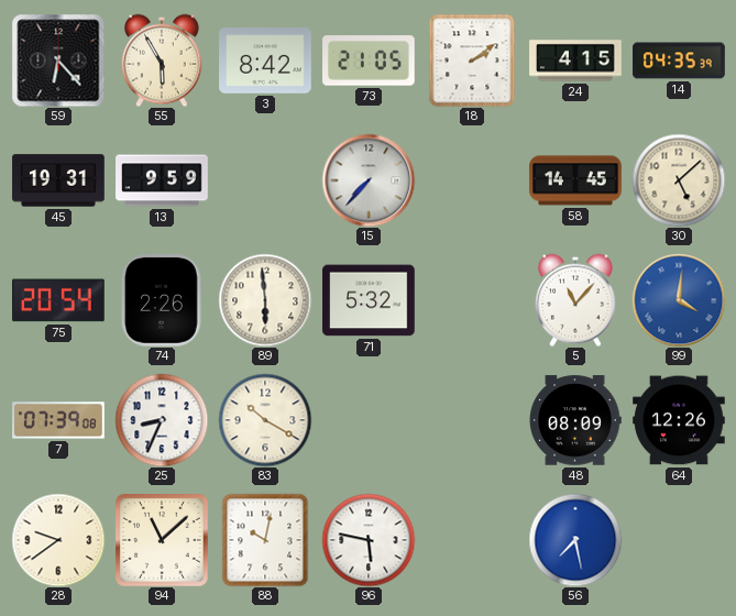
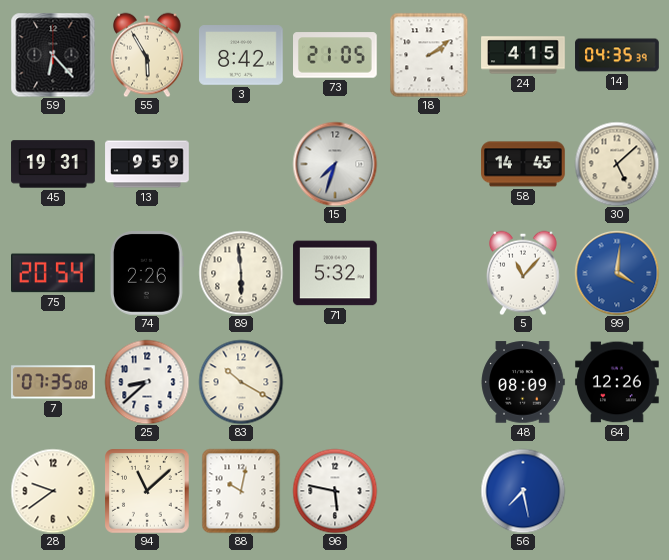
15: 7:37 -> 7:33 (335, 164)
7: 07:39 -> 07:35 (53, 382)
25: 8:34 -> 8:38 (147, 382)
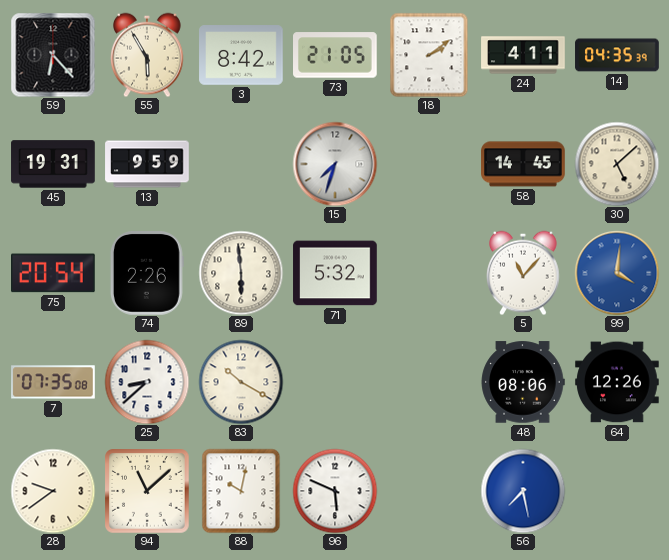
24: 4:15 -> 4:11 (523, 55)
48: 08:09 -> 08:06 (523, 382)
96: 5:47 -> 5:49 (335, 491)
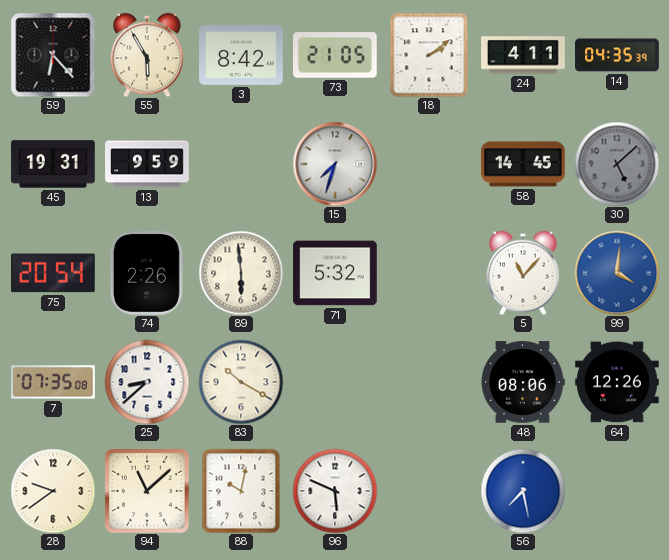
30 dial: cream -> grey (617, 164)
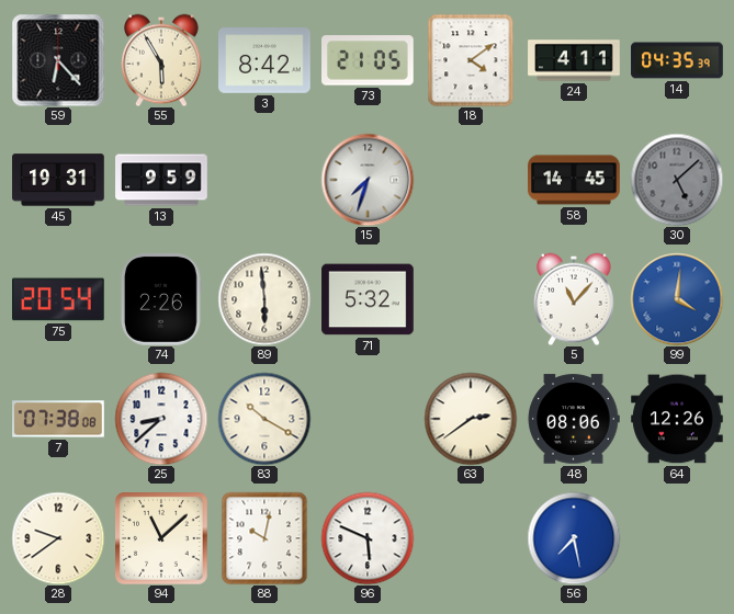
18: 2:09 -> 4:09 (471, 60)
7: 07:35 -> 07:38 (58, 419)
63: none -> 2:39 (471, 419)
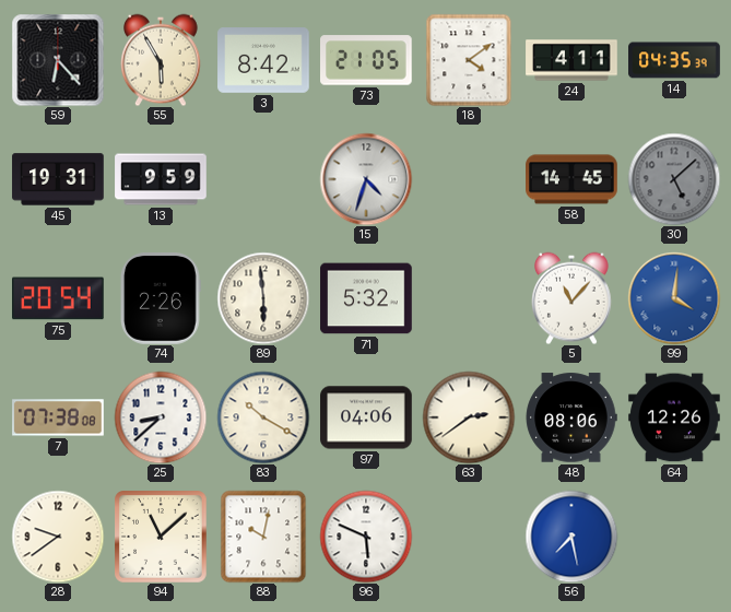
15: 7:33 -> 4:33 (366, 179)
97: none -> 04:06 (366, 417)
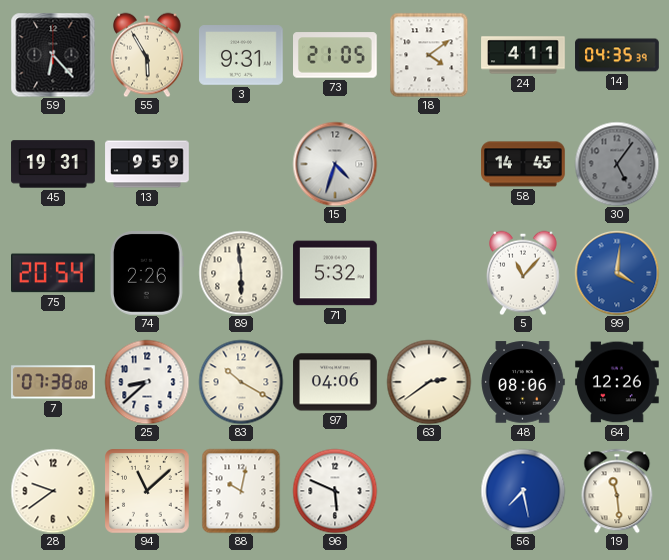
3: 8:42 -> 9:31 (241, 55)
30: 5:08 -> 5:06 (617, 164)
19: none -> 11:29 (617, 491)
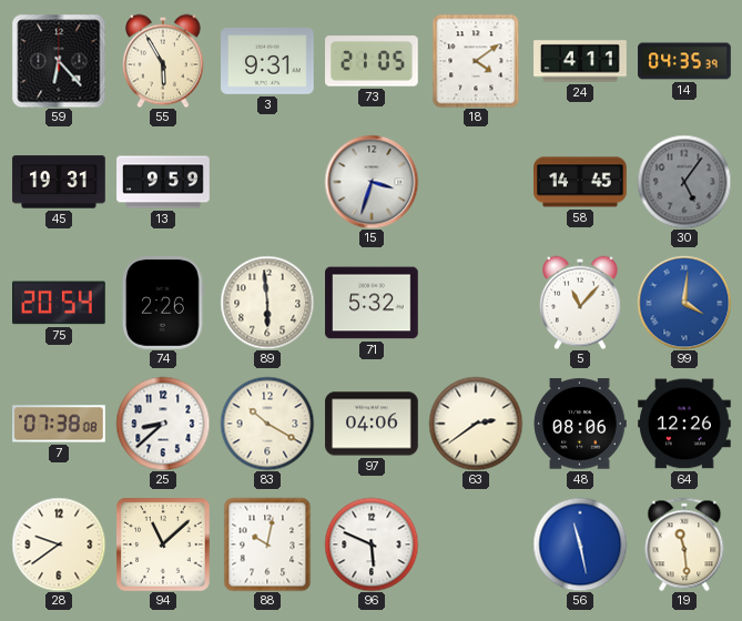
15: 4:33 -> 3:33 (372, 182)
56: 7:28 -> 11:28 (580, 544)
